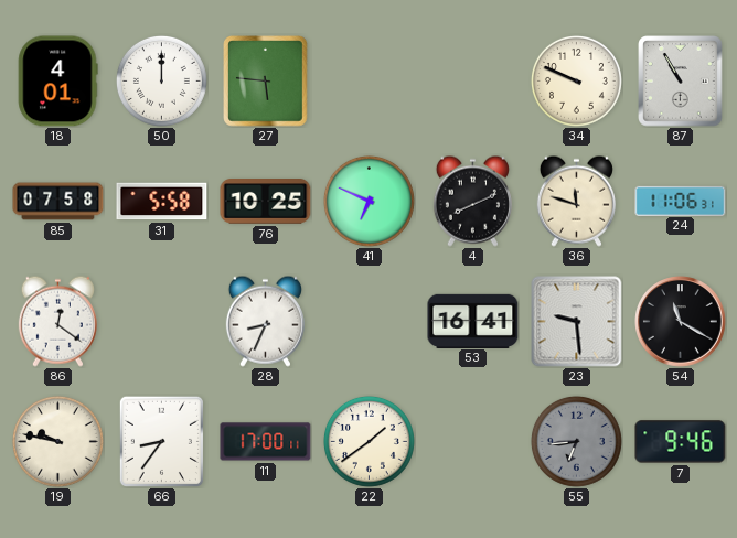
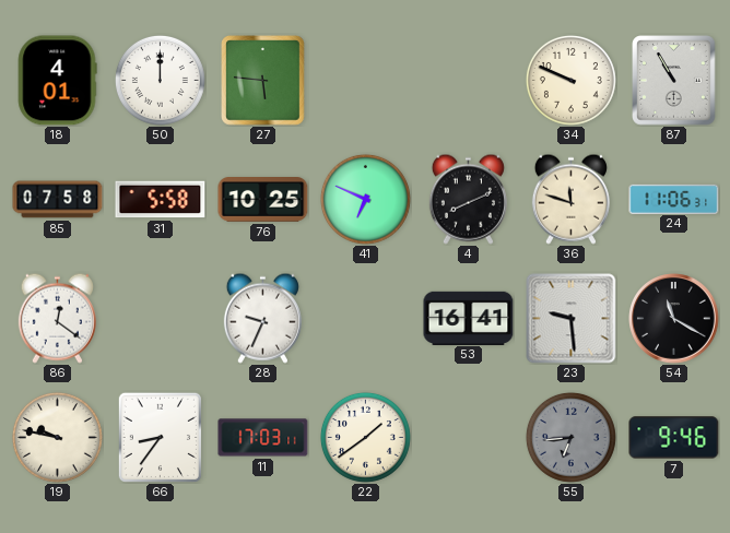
28: 8:34 -> 9:34 (262, 318)
11: 17:00 -> 17:03 (263, 438)
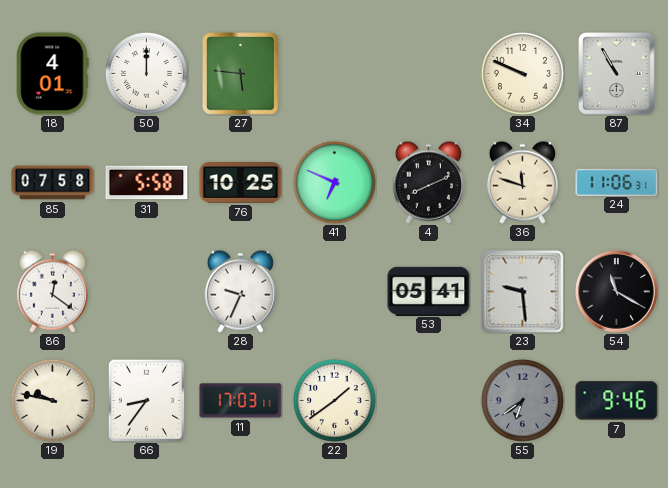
53: 16:41 -> 05:41 (429, 291)
55: 6:44 -> 6:39 (522, 400)
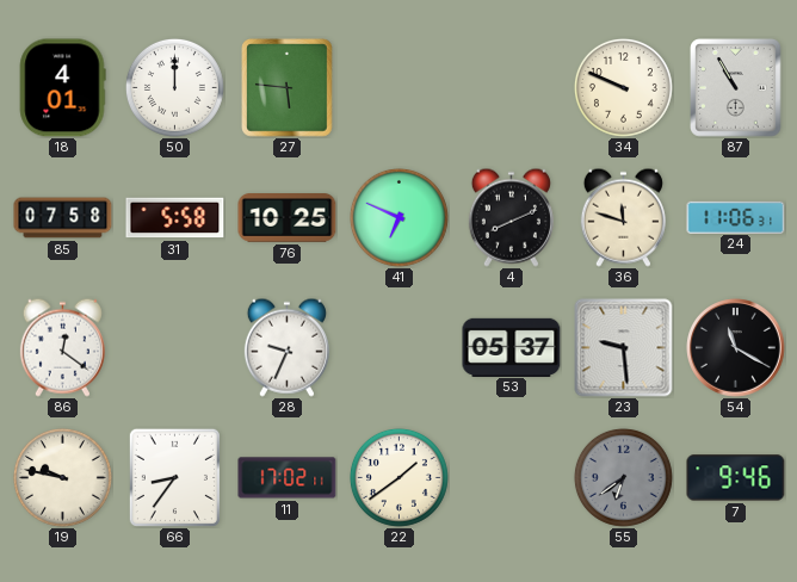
53: 05:41 -> 05:37 (512, 347)
11: 17:03 -> 17:02 (288, 478)
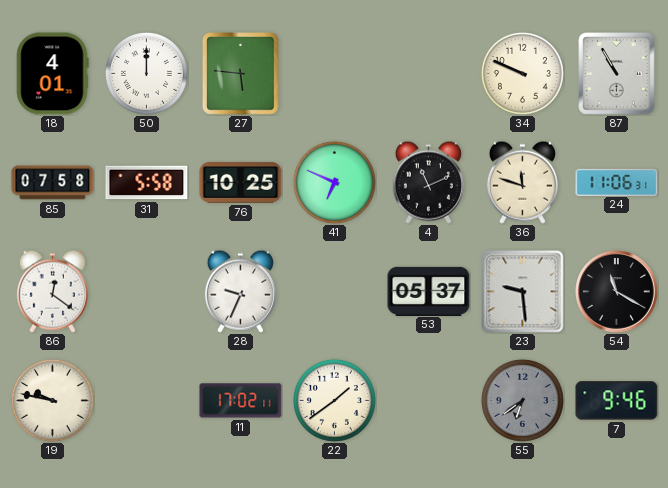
4: 8:11 -> 11:11 (428, 182)
66: 8:36 -> none (174, 477)
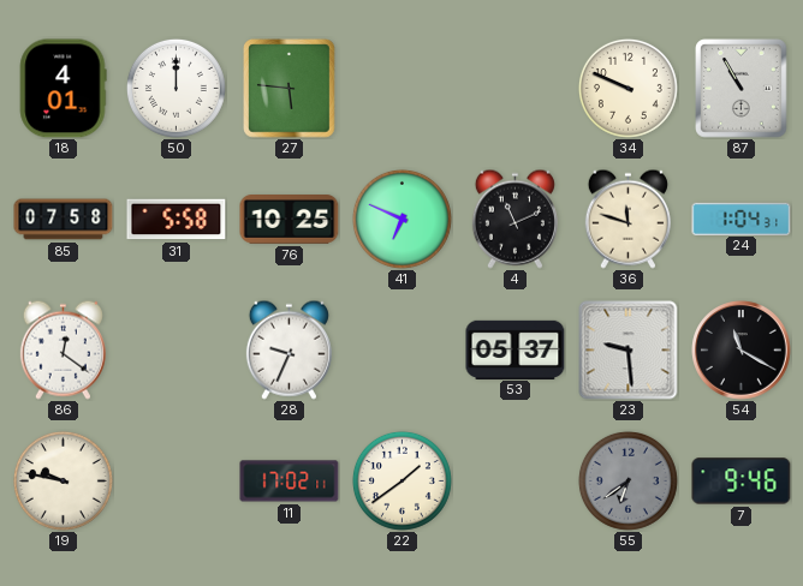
24: 11:06 -> 1:04 (742, 219)
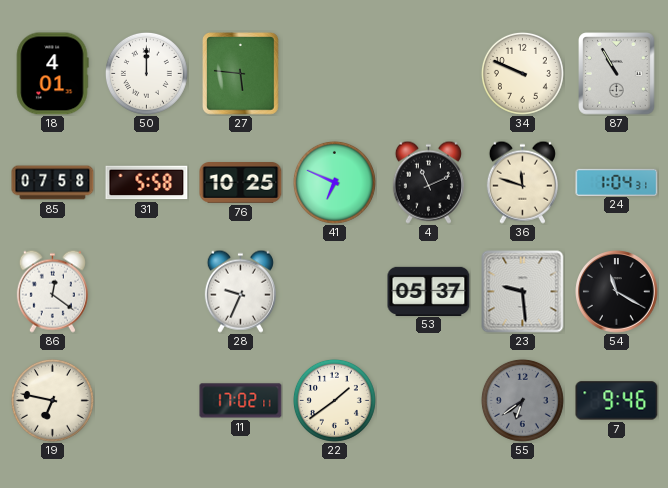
19: 9:47 -> 6:47 (52, 400)
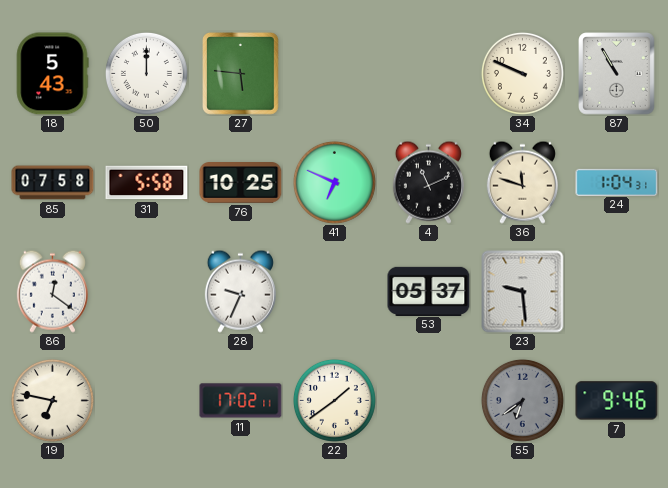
18: 4:01 -> 5:43 (52, 74)
54: 11:20 -> none (617, 292)
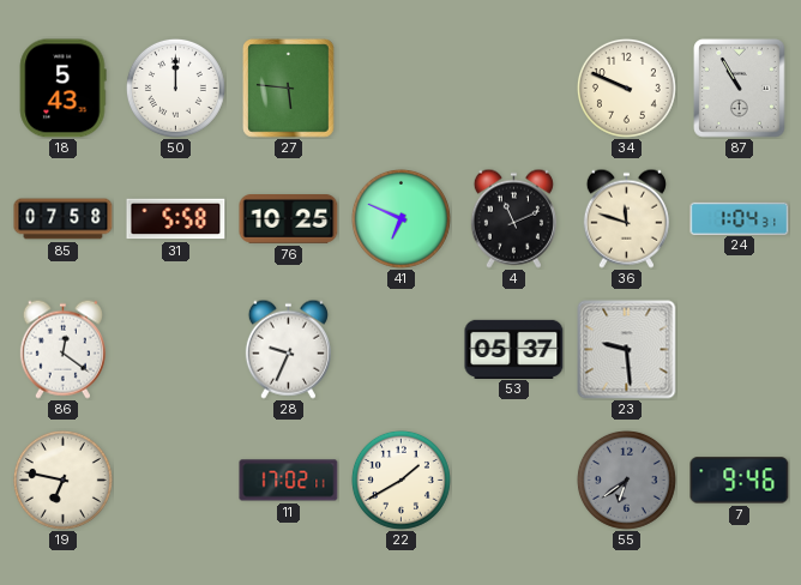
22: 1:39 -> 1:40 (401, 480)
